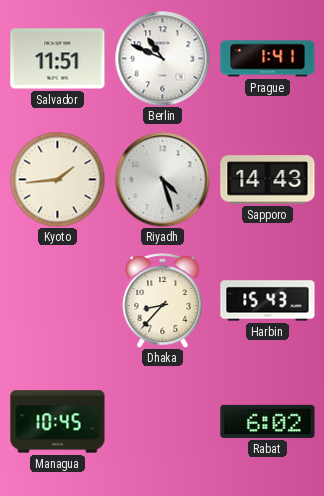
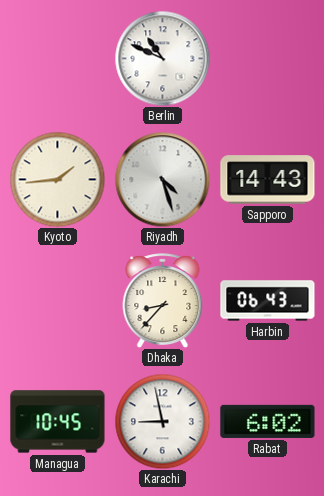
Salvador: 11:51 -> none (58, 59)
Prague: 1:41 -> none (268, 59)
Harbin: 15:43 -> 06:43 (268, 301)
Karachi: none -> 8:58 (162, 421)
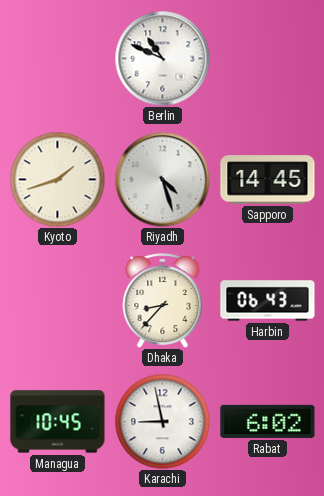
Kyoto: 1:44 -> 1:42 (57, 179)
Sapporo: 14:43 -> 14:45 (268, 180)
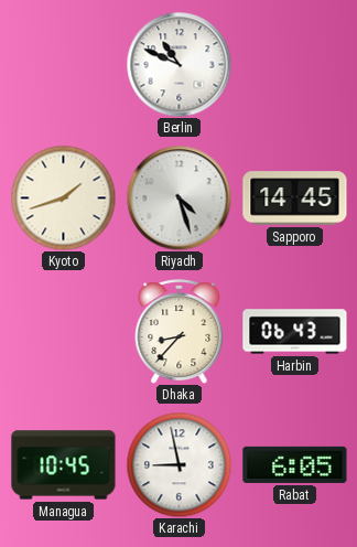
Rabat: 6:02 -> 6:05 (295, 464)
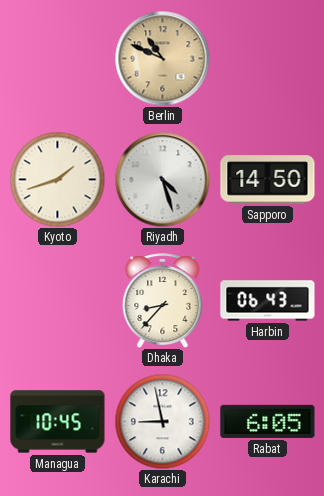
Berlin dial: white -> champagne (162, 58)
Sapporo: 14:45 -> 14:50 (268, 180)
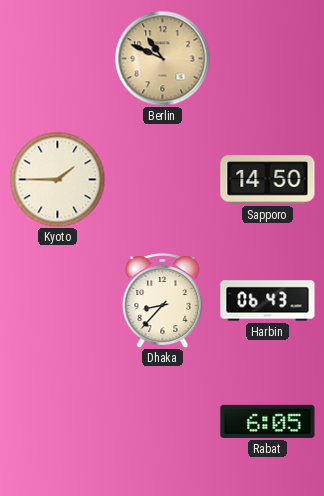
Kyoto: 1:42 -> 1:45 (57, 179)
Riyadh: 4:27 -> none (162, 179)
Managua: 10:45 -> none (58, 422)
Karachi: 8:58 -> none (162, 421)
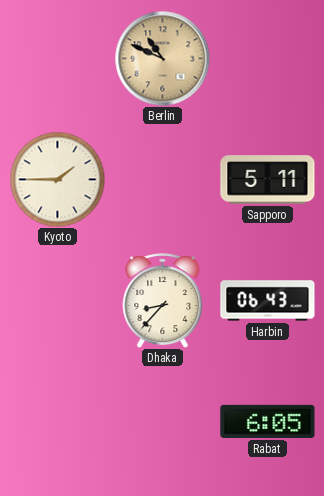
Sapporo: 14:50 -> 5:11 (268, 180)
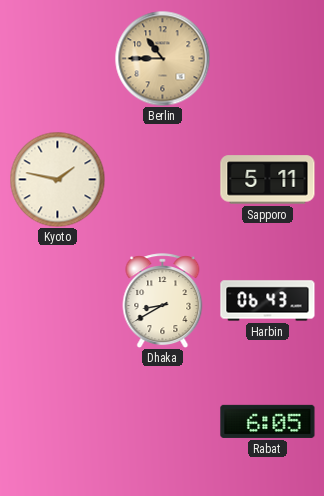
Berlin: 10:49 -> 10:45 (162, 58)
Kyoto: 1:45 -> 1:47 (57, 179)
Dhaka: 8:37 -> 8:40 (163, 301)
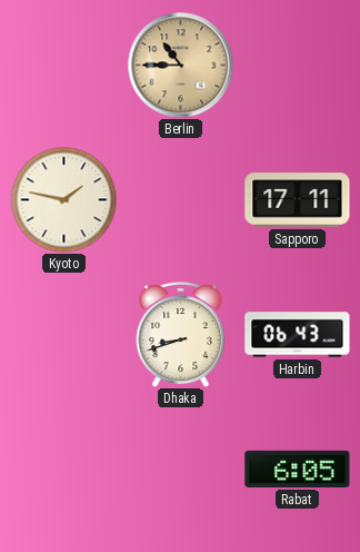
Sapporo: 5:11 -> 17:11 (298, 200)
Dhaka: 8:40 -> 8:42 (181, 335)
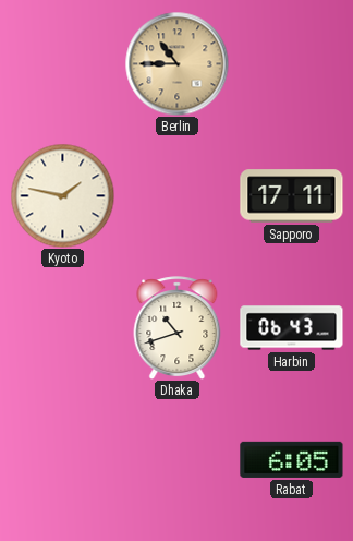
Dhaka: 8:42 -> 10:42 (178, 328)
